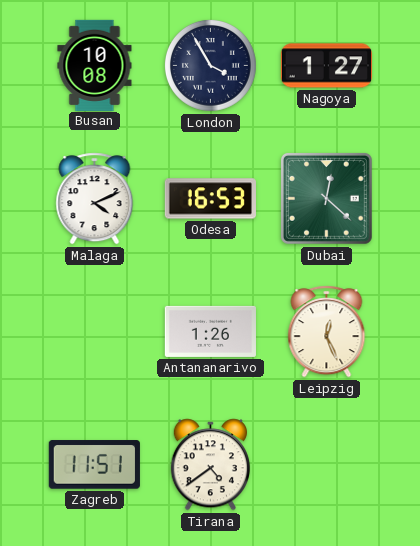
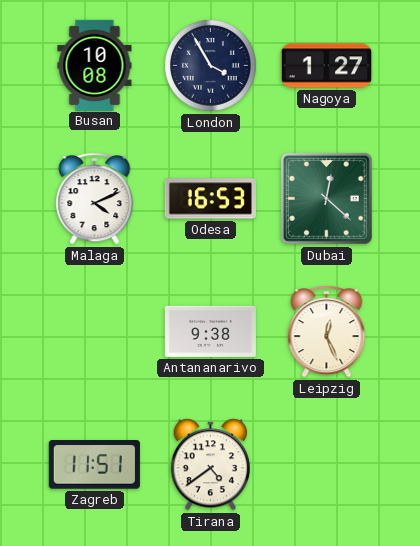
Antananarivo: 1:26 -> 9:38 (210, 331)
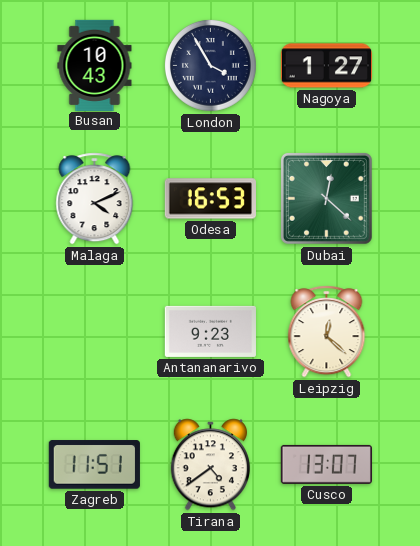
Busan: 10:08 -> 10:43 (95, 65)
Antananarivo: 9:38 -> 9:23 (210, 331)
Leipzig: 12:26 -> 12:22 (327, 332)
Cusco: none -> 13:07 (326, 464)
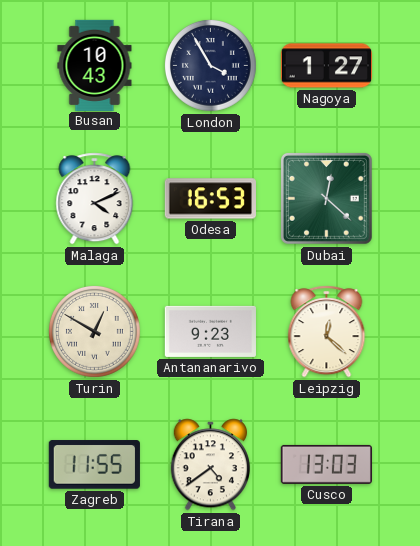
Turin: none -> 12:50 (95, 332)
Zagreb: 11:51 -> 11:55 (94, 465)
Cusco: 13:07 -> 13:03 (326, 464)
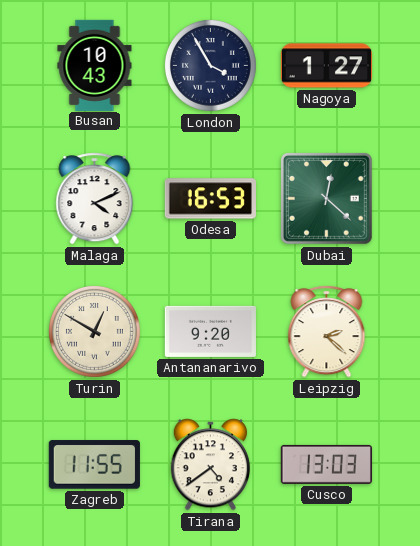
Antananarivo: 9:23 -> 9:20 (210, 331)
Leipzig: 12:22 -> 2:22 (327, 332)
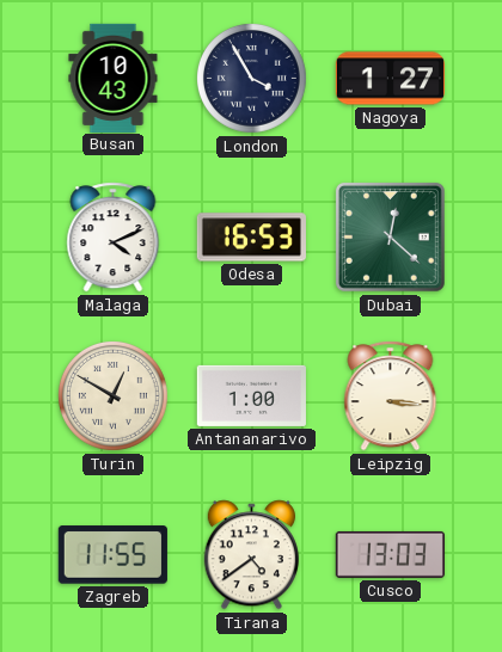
Antananarivo: 9:20 -> 1:00 (251, 395)
Leipzig: 2:22 -> 3:16 (391, 396)
